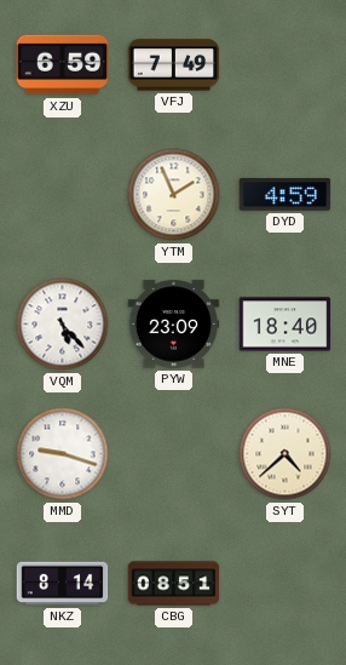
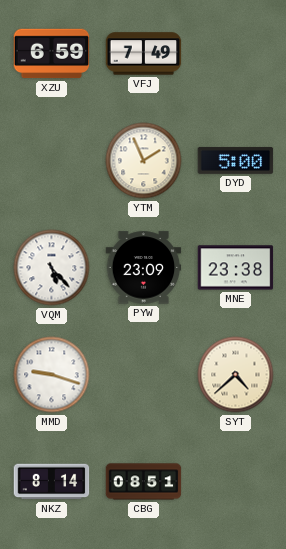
DYD: 4:59 -> 5:00 (236, 160)
MNE: 18:40 -> 23:38 (236, 268)
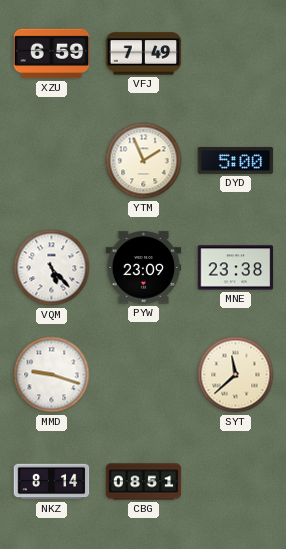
SYT: 4:38 -> 11:38 (236, 375)
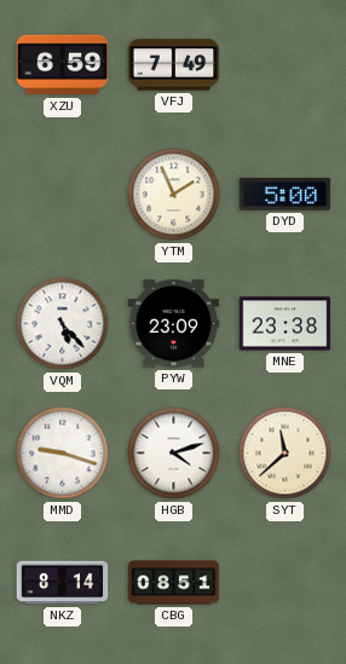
HGB: none -> 4:12 (174, 454)
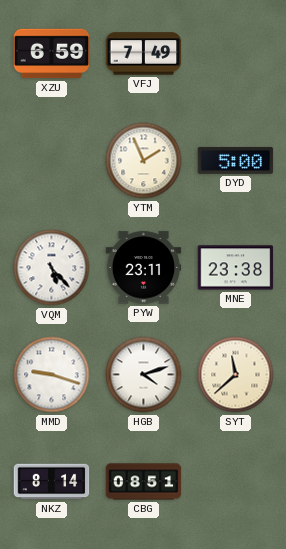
PYW: 23:09 -> 23:11 (144, 268)
